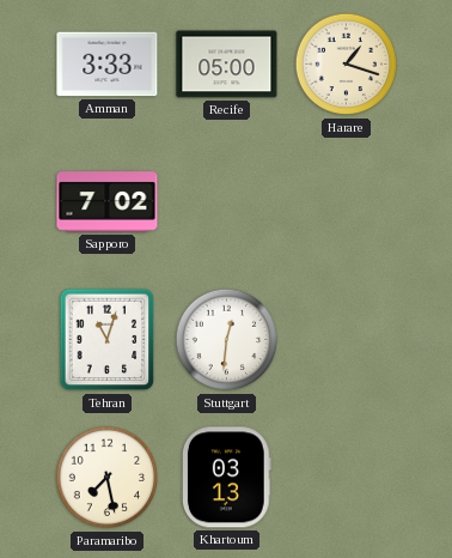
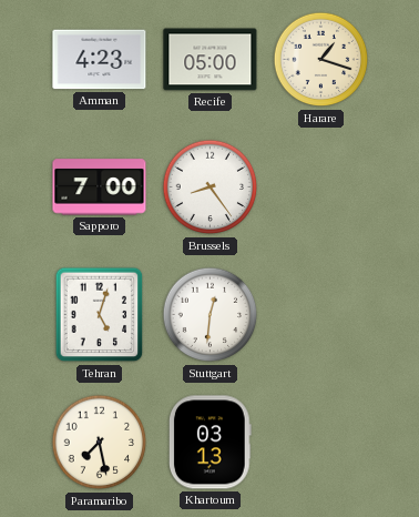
Amman: 3:33 -> 4:23 (100, 60)
Sapporo: 7:02 -> 7:00 (100, 187)
Brussels: none -> 8:24 (211, 187)
Tehran: 11:03 -> 5:03 (100, 315)
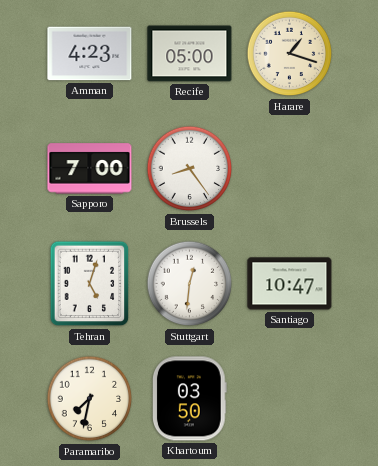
Santiago: none -> 10:47 (290, 284)
Paramaribo: 7:28 -> 7:32 (90, 399)
Khartoum: 03:13 -> 03:50 (189, 399)
